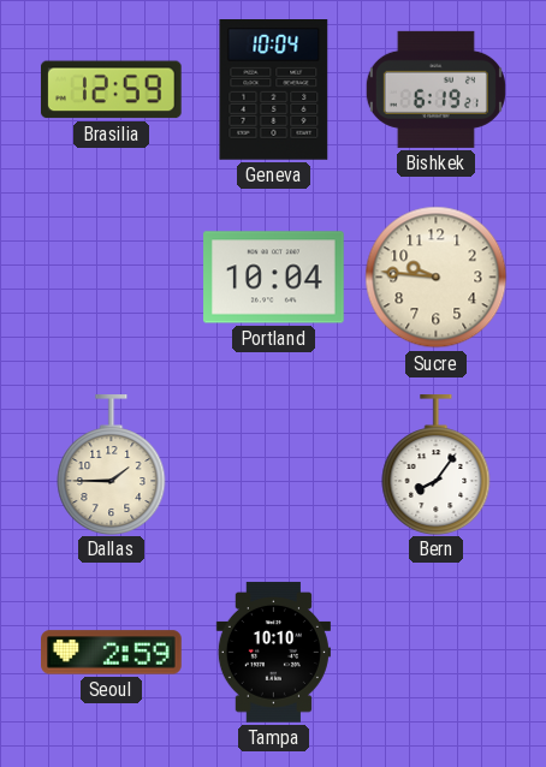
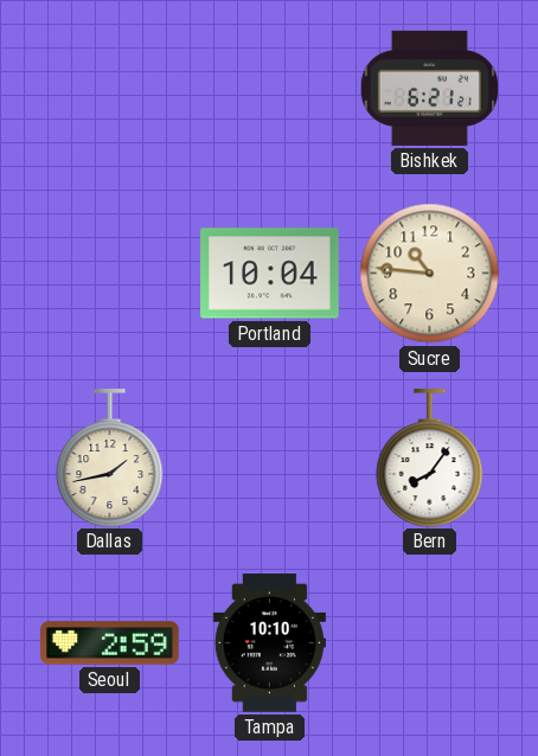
Brasilia: 12:59 -> none (112, 90)
Geneva: 10:04 -> none (274, 90)
Bishkek: 6:19 -> 6:21 (429, 88)
Sucre: 9:46 -> 10:46 (430, 274)
Dallas: 1:45 -> 1:43 (110, 457)
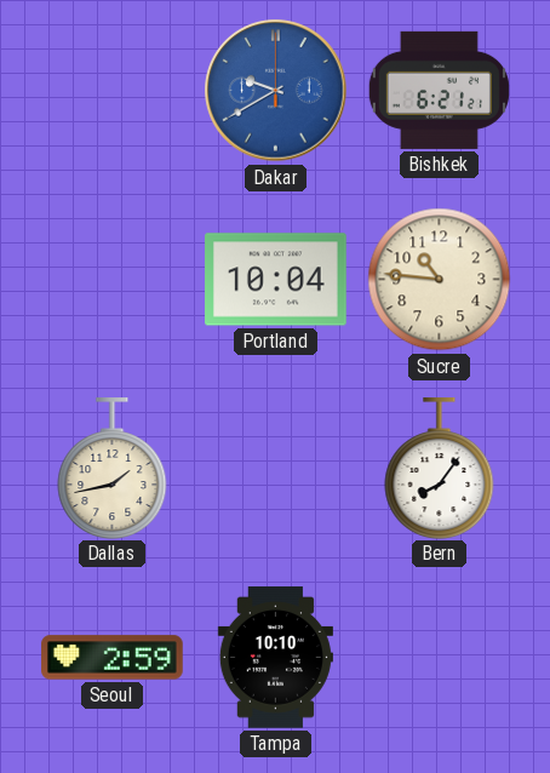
Dakar: none -> 9:40 (276, 91)
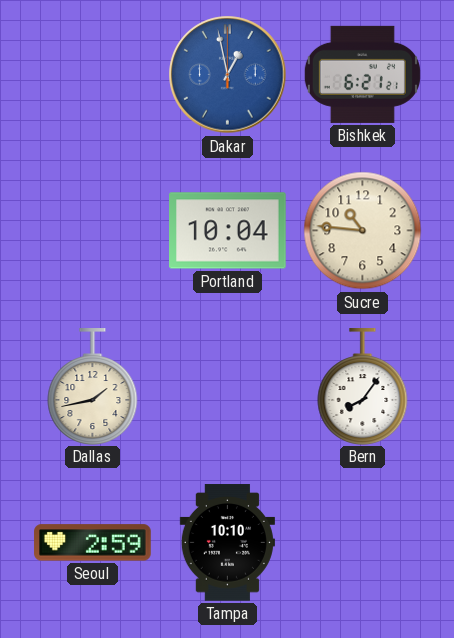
Dakar: 9:40 -> 12:58 (228, 75)
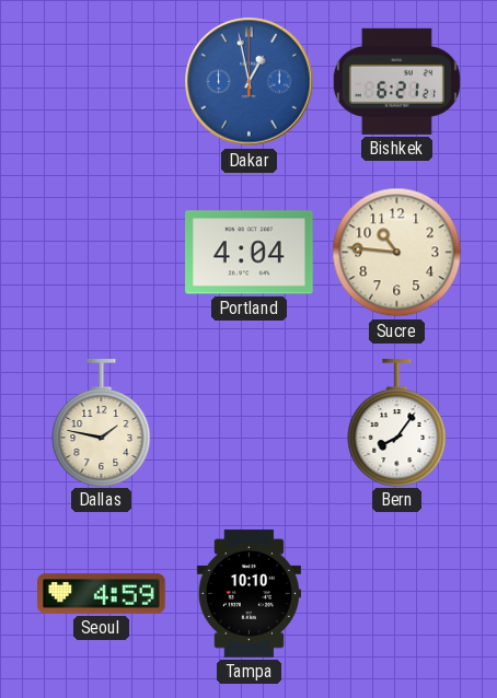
Portland: 10:04 -> 4:04 (250, 253)
Dallas: 1:43 -> 1:47 (102, 422)
Seoul: 2:59 -> 4:59 (102, 594)
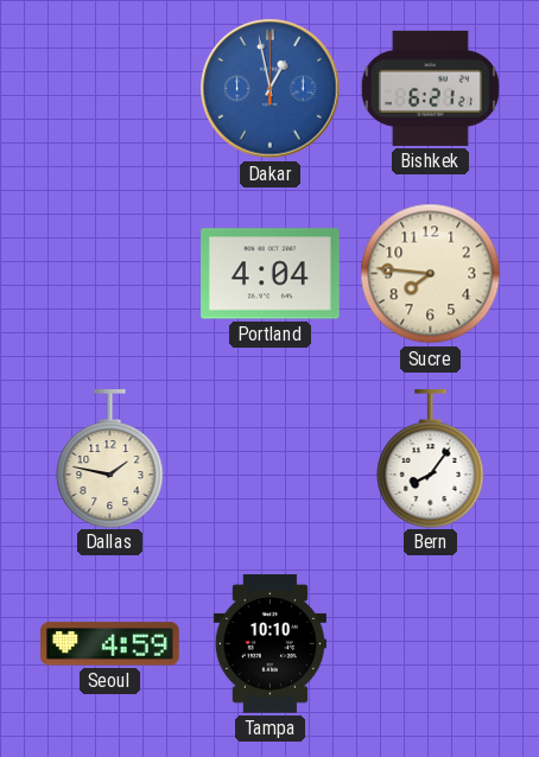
Sucre: 10:46 -> 7:46 (431, 274)
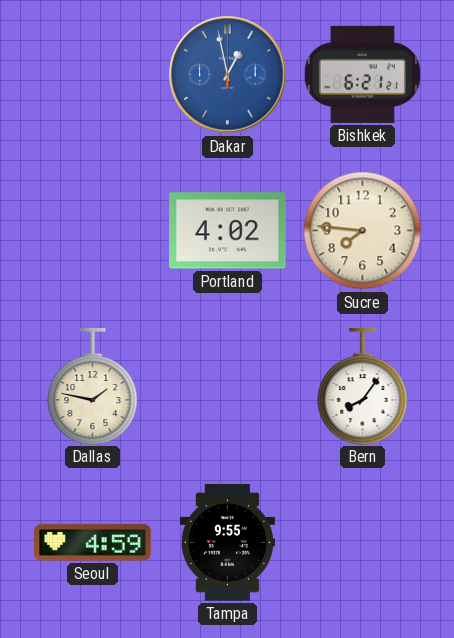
Portland: 4:04 -> 4:02 (228, 231)
Tampa: 10:10 -> 9:55 (227, 543)
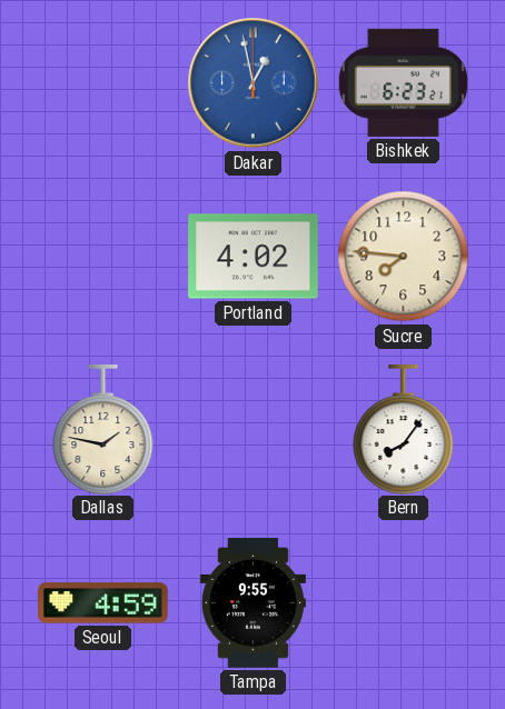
Bishkek: 6:21 -> 6:23 (403, 82)
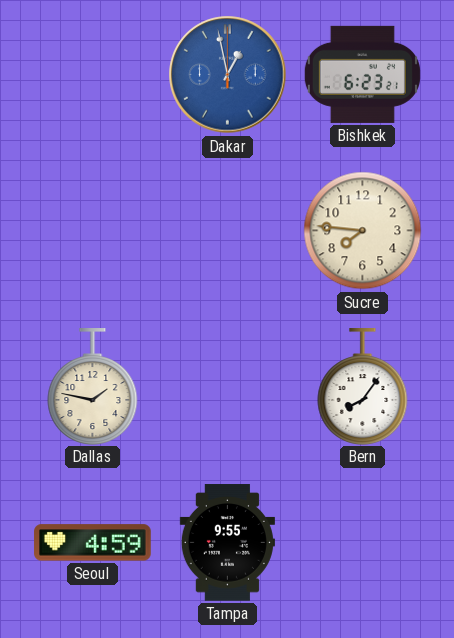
Portland: 4:02 -> none (254, 257)
